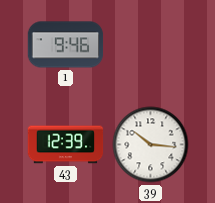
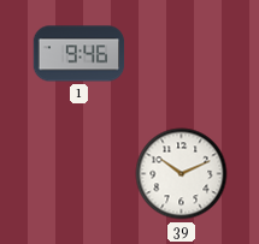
43: 12:39 -> none (66, 145)
39: 10:16 -> 10:11 (182, 174)
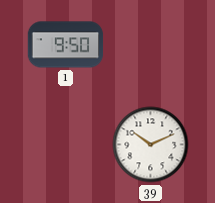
1: 9:46 -> 9:50 (66, 45)
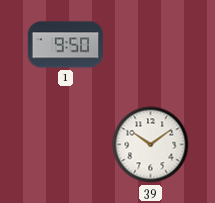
39: 10:11 -> 10:09 (151, 145)
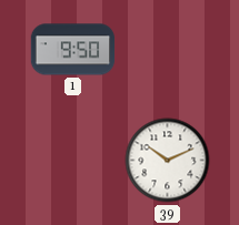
39: 10:09 -> 10:11 (168, 161)
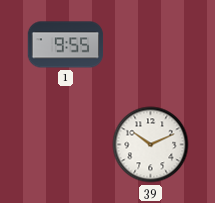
1: 9:50 -> 9:55 (66, 45)
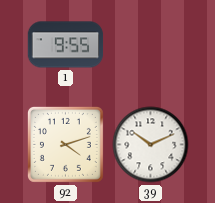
92: none -> 4:12 (65, 144)
